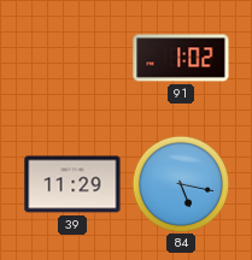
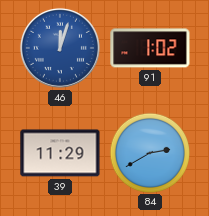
46: none -> 12:03 (60, 48)
84: 5:17 -> 2:40 (149, 152)
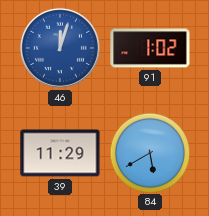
84: 2:40 -> 5:40 (149, 152)
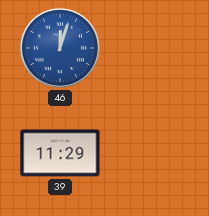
91: 1:02 -> none (150, 48)
84: 5:40 -> none (149, 152)
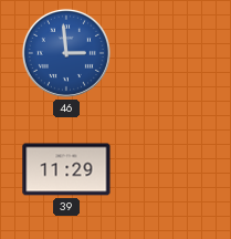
46: 12:03 -> 2:59 (66, 53)
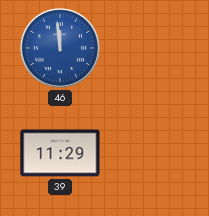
46: 2:59 -> 11:59 (60, 48)
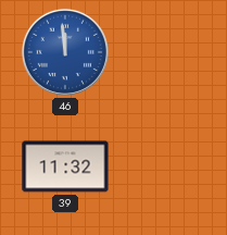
39: 11:29 -> 11:32 (65, 166)
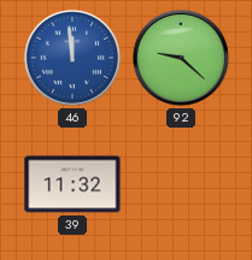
92: none -> 9:22 (181, 58)
